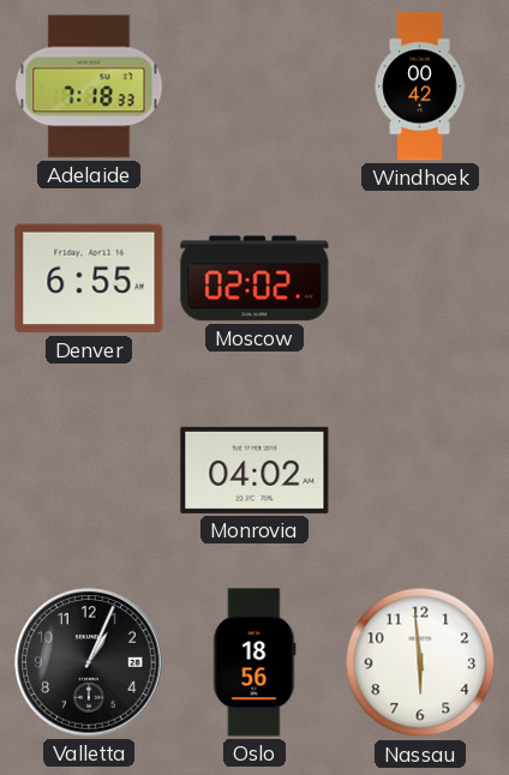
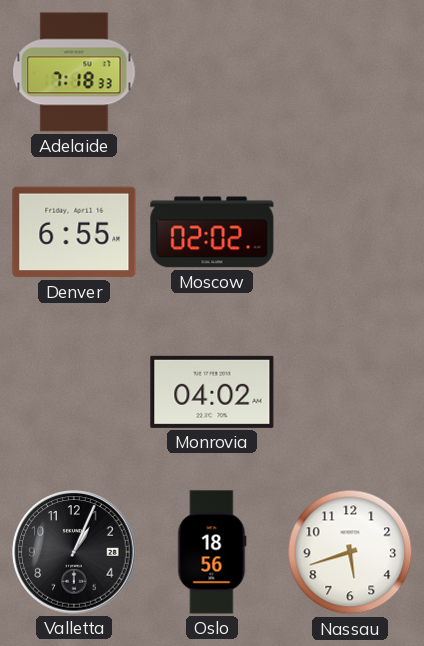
Windhoek: 00:42 -> none (420, 86)
Nassau: 5:59 -> 5:42 (350, 552)
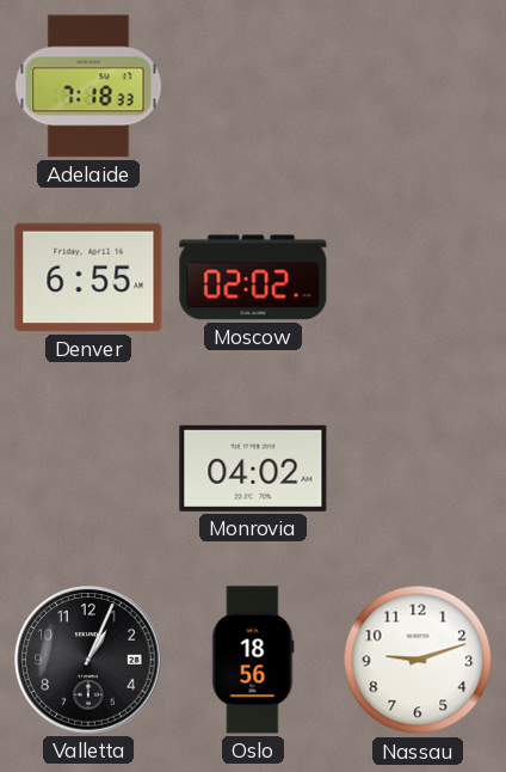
Nassau: 5:42 -> 9:12 (418, 660)
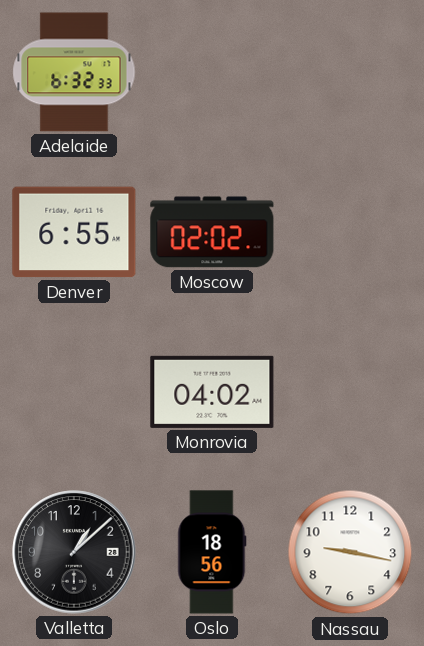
Adelaide: 7:18 -> 6:32 (74, 72)
Valletta: 1:04 -> 1:08 (74, 552)
Nassau: 9:12 -> 9:17 (350, 552)
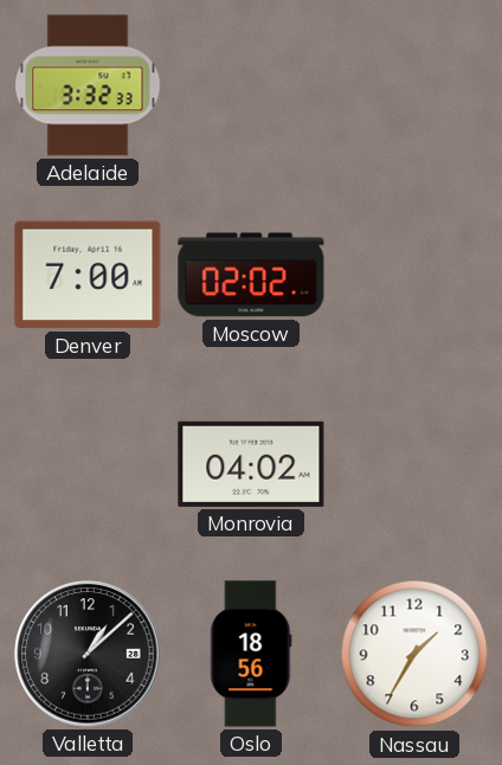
Adelaide: 6:32 -> 3:32 (88, 85)
Denver: 6:55 -> 7:00 (88, 275)
Nassau: 9:17 -> 1:35 (414, 654)
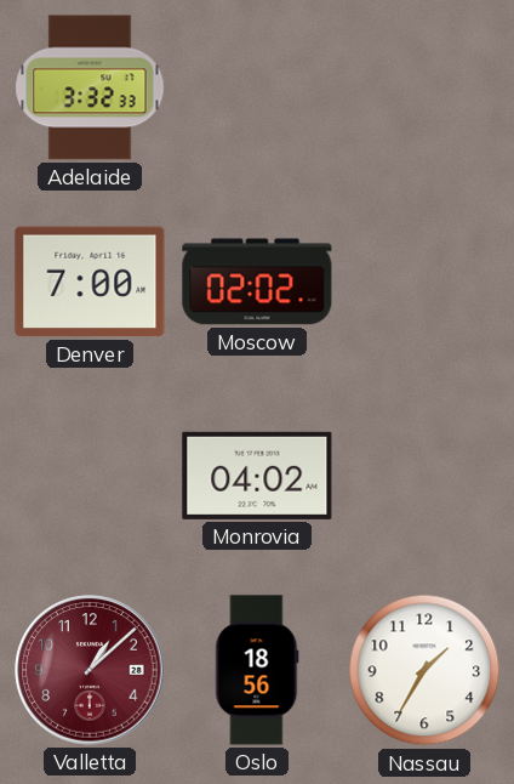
Valletta dial: black -> burgundy (90, 670)
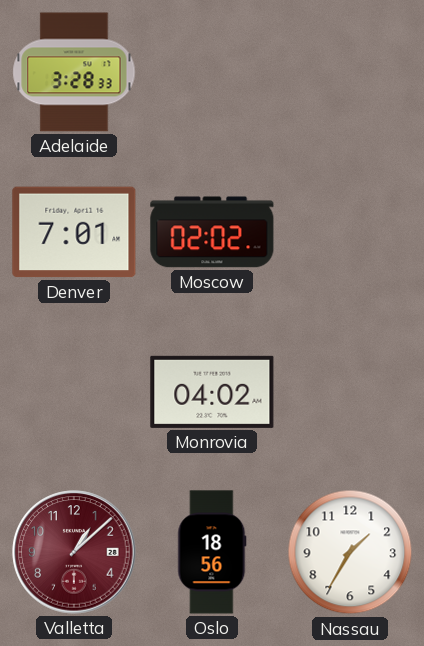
Adelaide: 3:32 -> 3:28 (74, 72)
Denver: 7:00 -> 7:01 (74, 232)
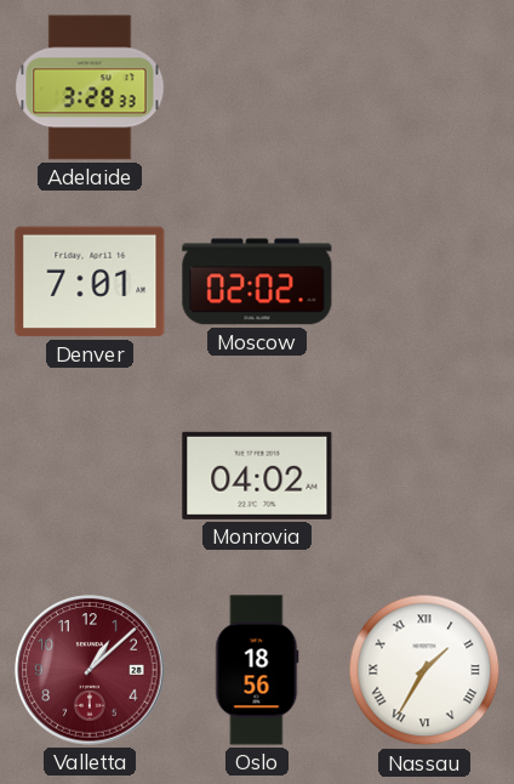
Nassau numerals: Arabic -> Roman (424, 670)
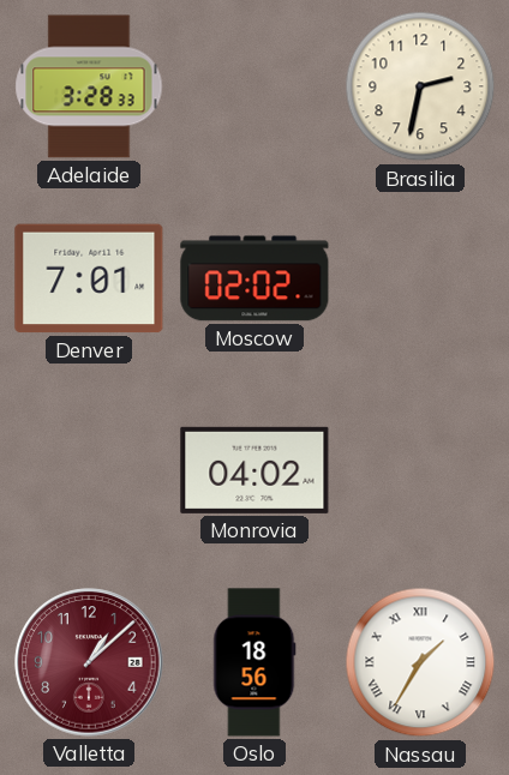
Brasilia: none -> 2:32 (420, 86)
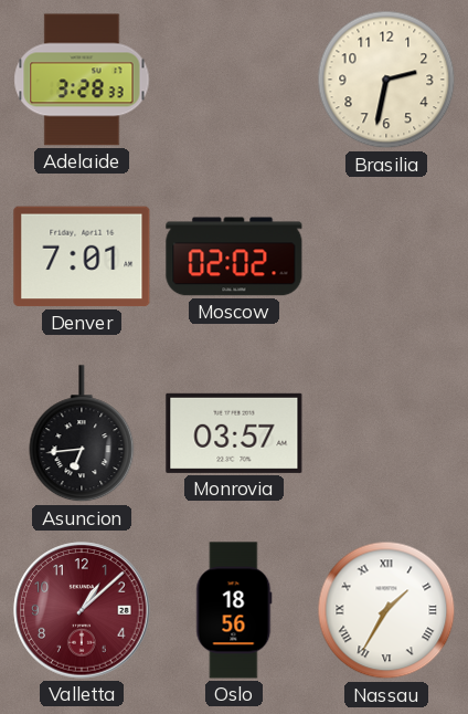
Asuncion: none -> 6:44 (82, 434)
Monrovia: 04:02 -> 03:57 (234, 433)
